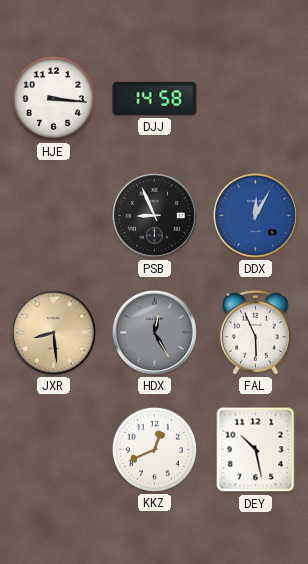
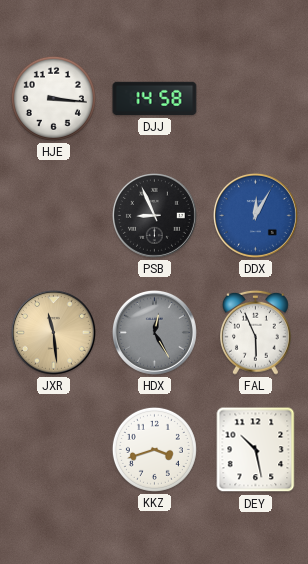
JXR: 8:29 -> 11:29 (53, 332)
KKZ: 12:41 -> 3:42 (154, 449)
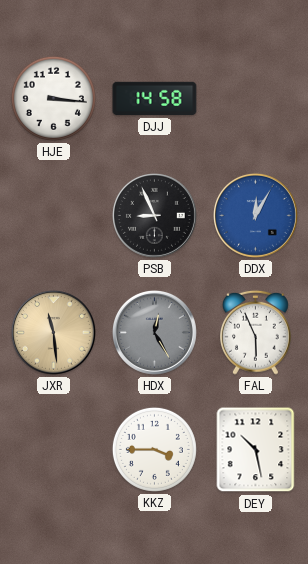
KKZ: 3:42 -> 3:45 (154, 449)
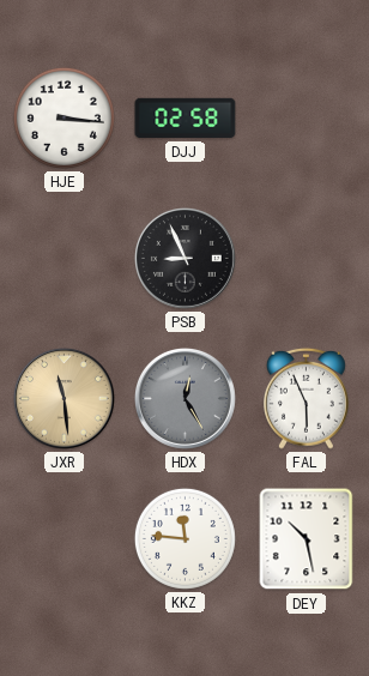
DJJ: 14:58 -> 02:58 (186, 119)
DDX: 12:05 -> none (255, 215)
KKZ: 3:45 -> 11:46 (184, 538)
